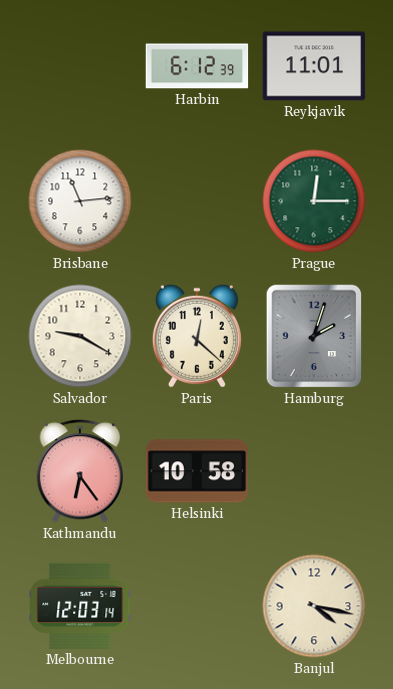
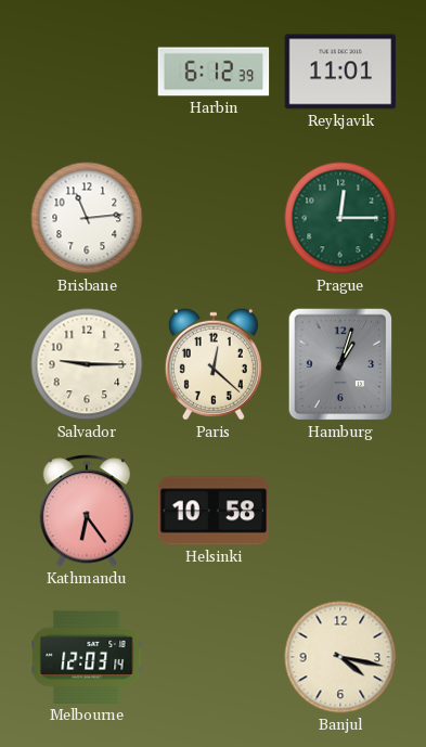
Salvador: 9:20 -> 9:15 (87, 364)
Hamburg: 2:03 -> 1:03 (340, 364)
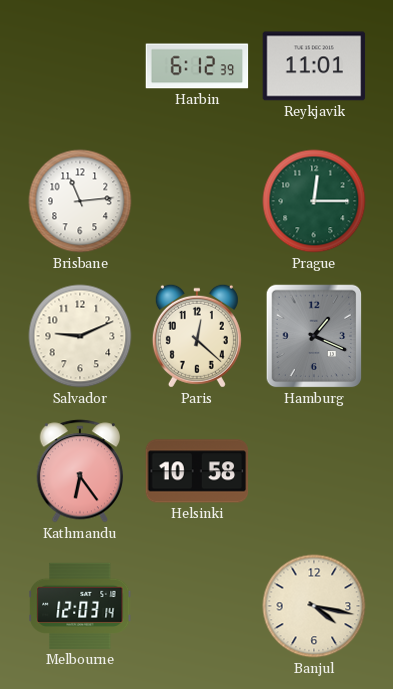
Salvador: 9:15 -> 9:11 (80, 336)
Hamburg: 1:03 -> 1:19 (314, 336)
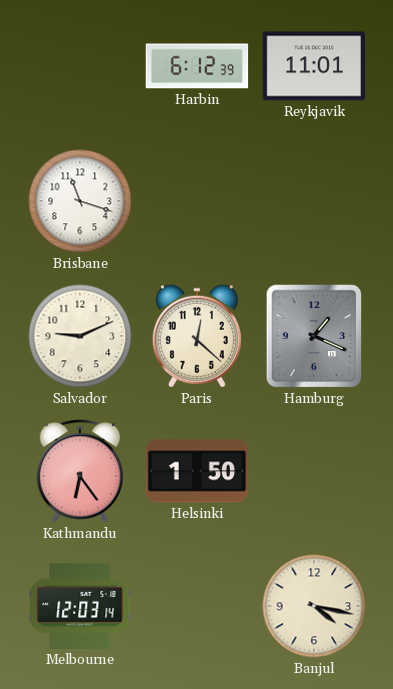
Brisbane: 11:14 -> 11:18 (80, 201)
Prague: 12:15 -> none (314, 201)
Helsinki: 10:58 -> 1:50 (197, 471)
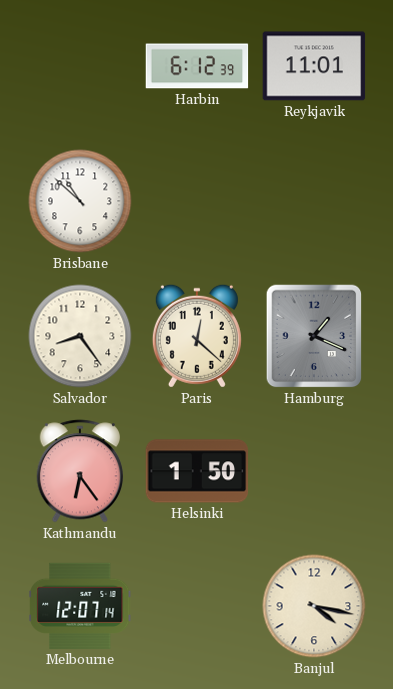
Brisbane: 11:18 -> 10:52 (80, 201)
Salvador: 9:11 -> 8:24 (80, 336)
Melbourne: 12:03 -> 12:07 (80, 606)
